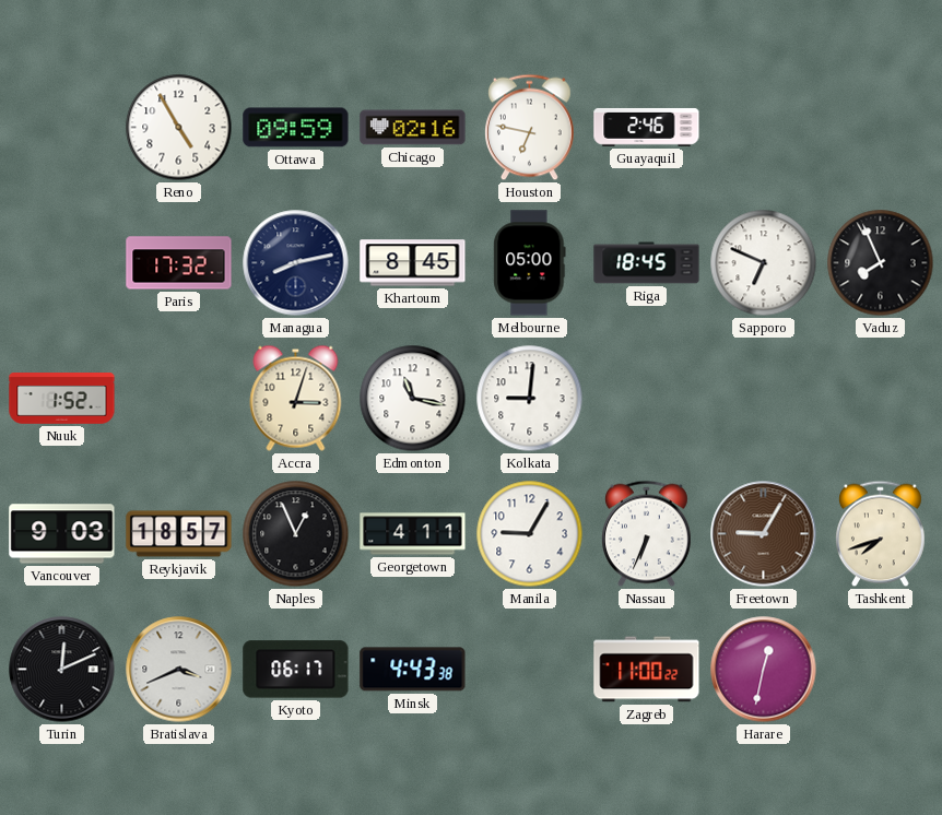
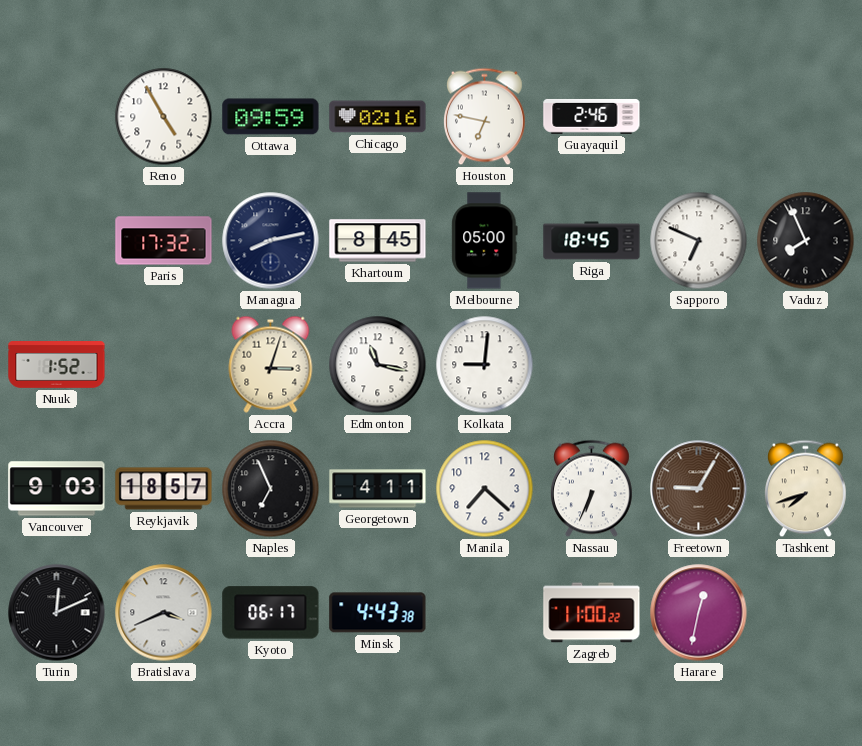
Naples: 12:56 -> 6:56 (271, 489)
Manila: 9:05 -> 7:22 (485, 489)
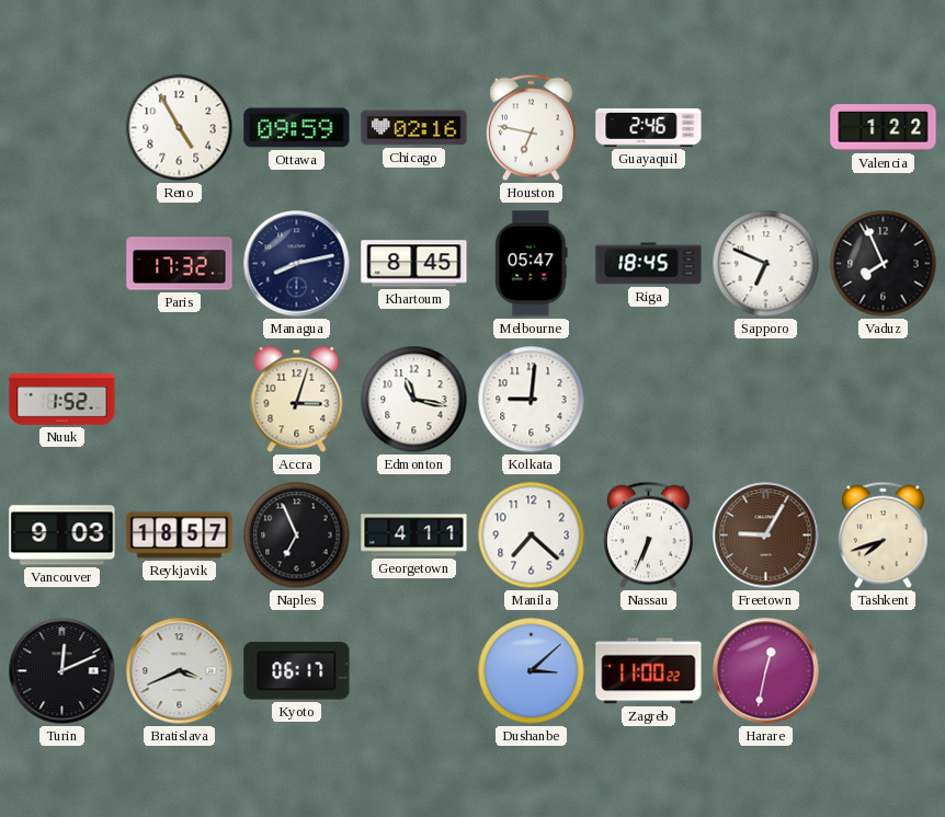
Valencia: none -> 1:22 (884, 128)
Melbourne: 05:00 -> 05:47 (532, 264)
Minsk: 4:43 -> none (378, 613)
Dushanbe: none -> 3:08 (532, 671)
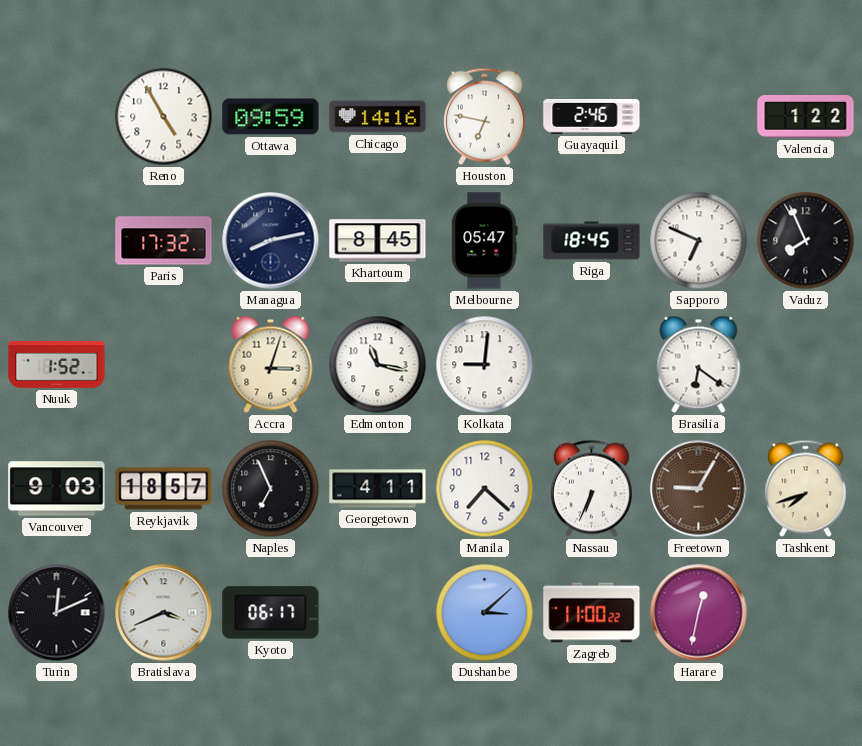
Chicago: 02:16 -> 14:16 (378, 117)
Brasilia: none -> 6:21 (699, 364)
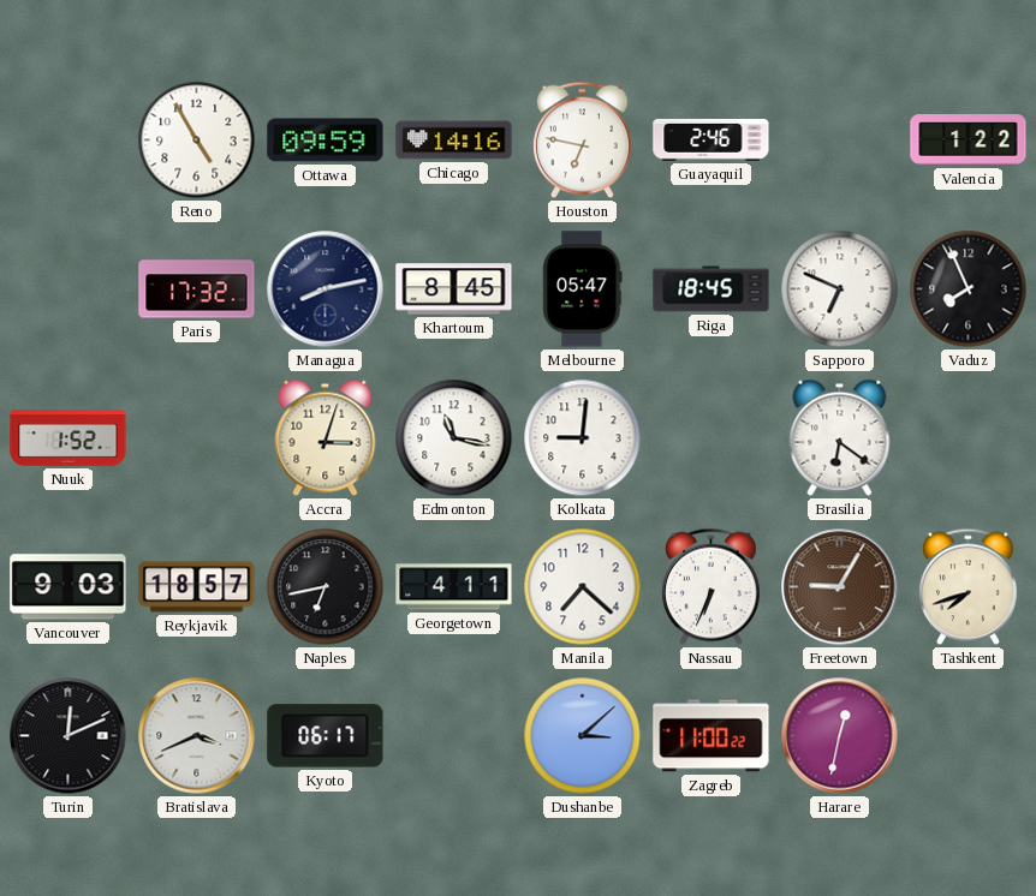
Naples: 6:56 -> 6:43 (326, 587)
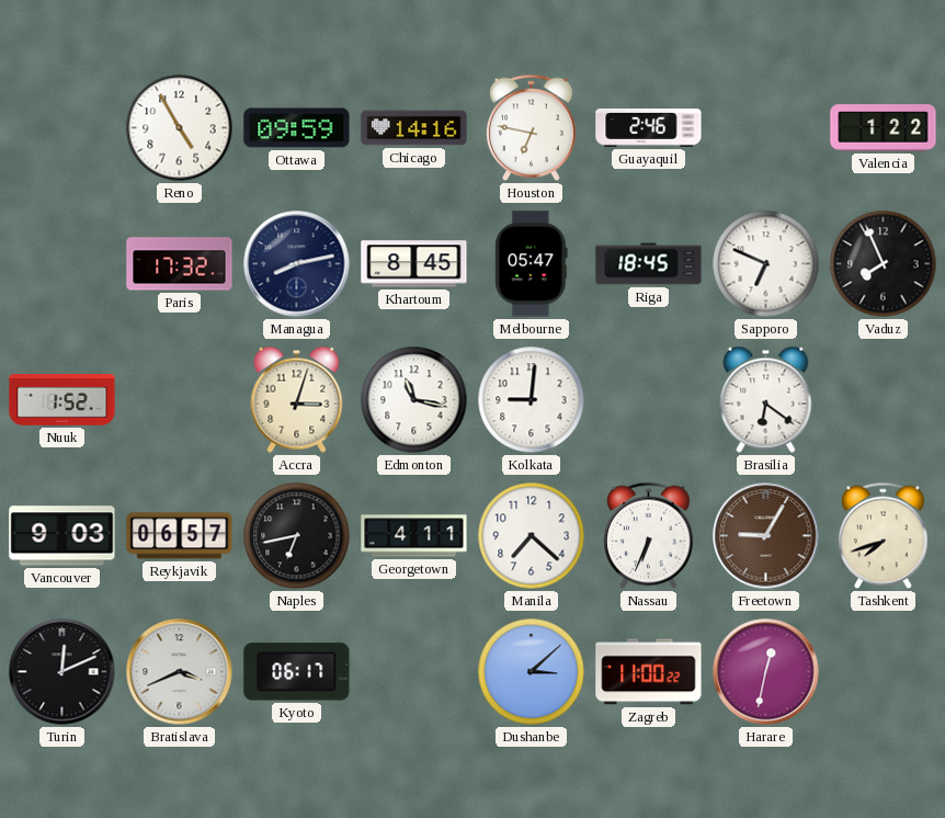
Reykjavik: 18:57 -> 06:57 (180, 536)
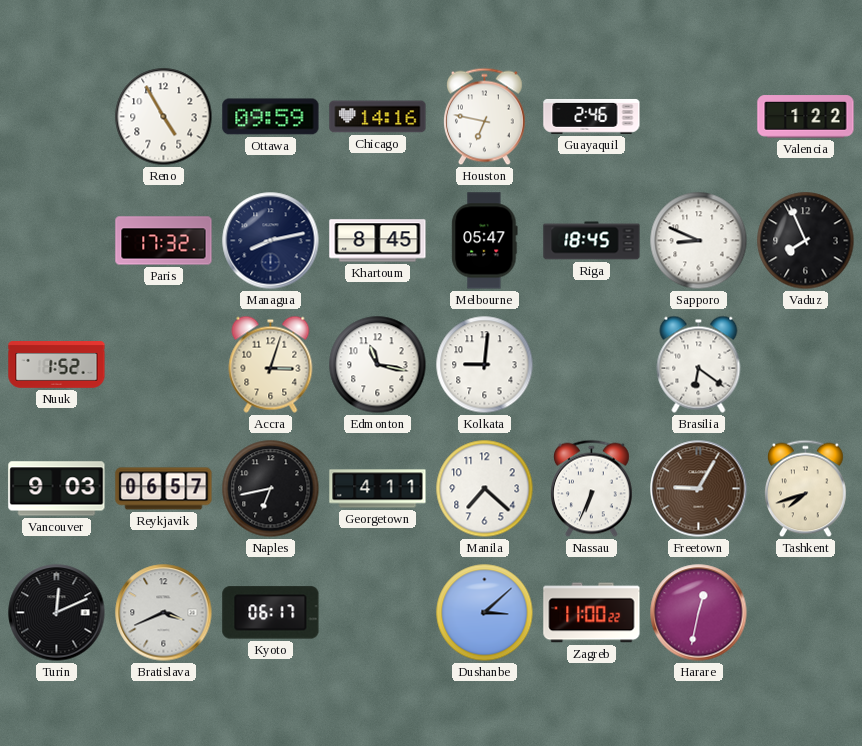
Sapporo: 6:49 -> 8:49 (699, 241)
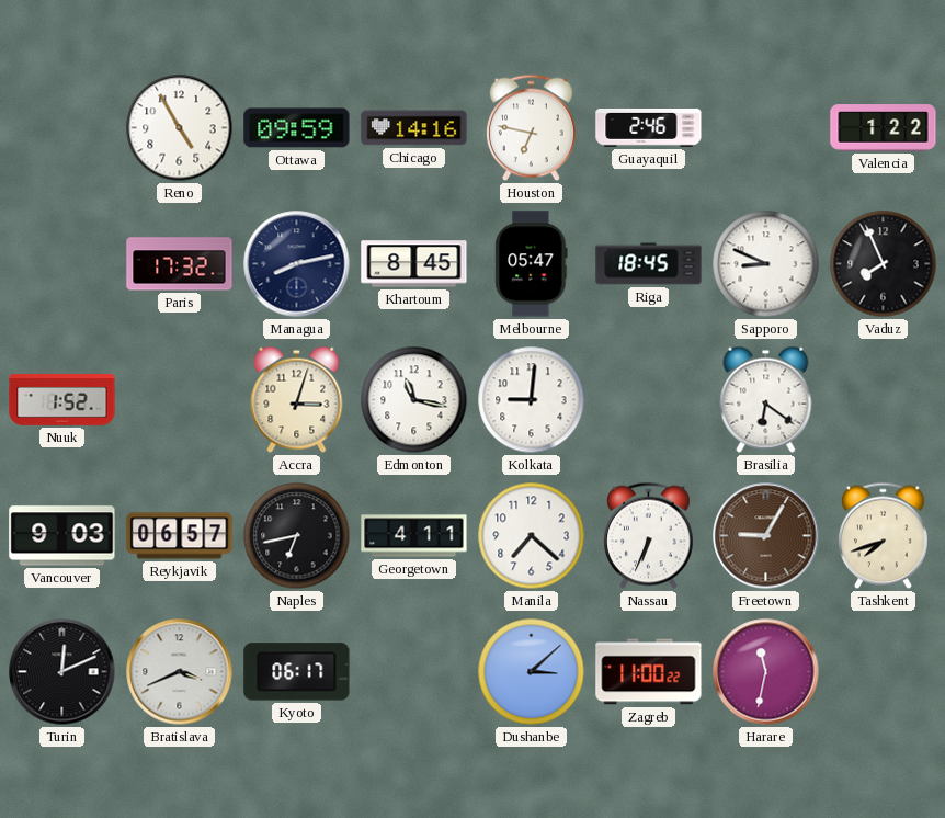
Harare: 12:32 -> 11:32 (766, 672)
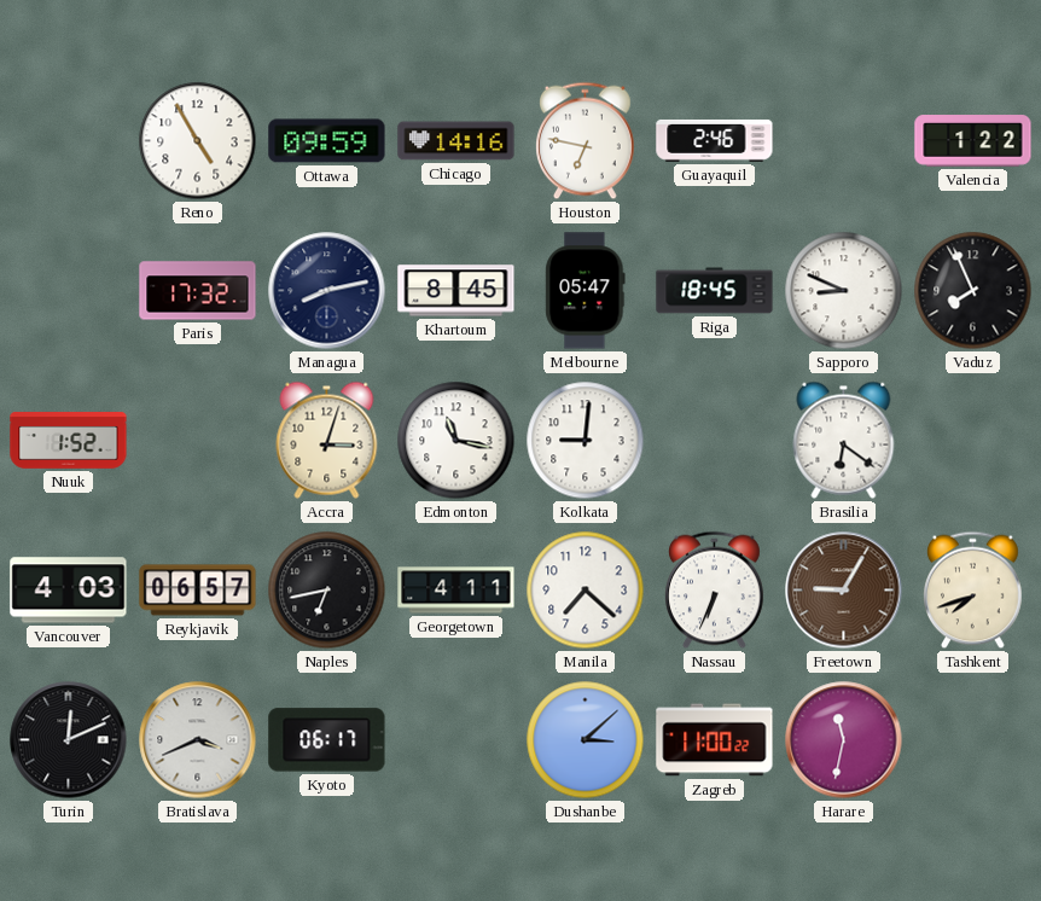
Vancouver: 9:03 -> 4:03 (69, 591)
